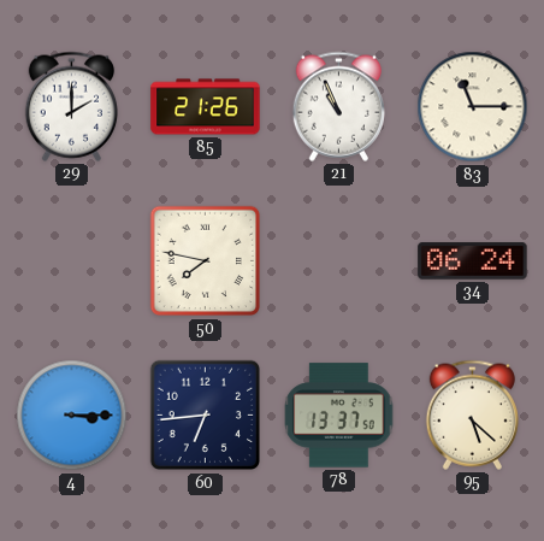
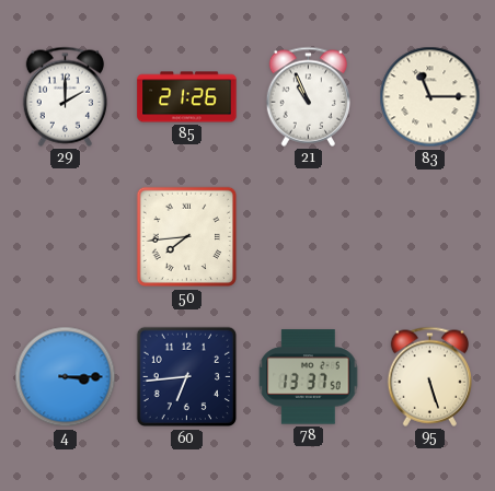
50: 7:47 -> 7:44 (187, 237)
34: 06:24 -> none (473, 261)
95: 5:22 -> 5:27 (429, 376)
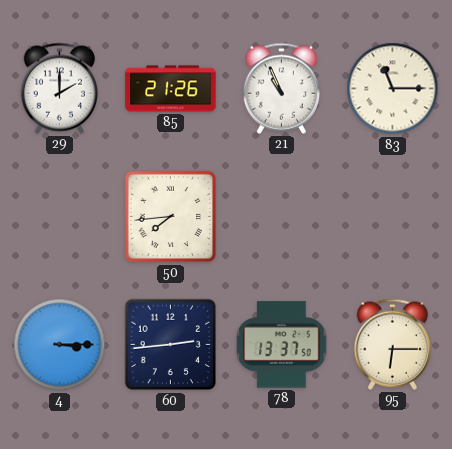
60: 6:44 -> 2:44 (171, 345)
95: 5:27 -> 6:15 (392, 344)
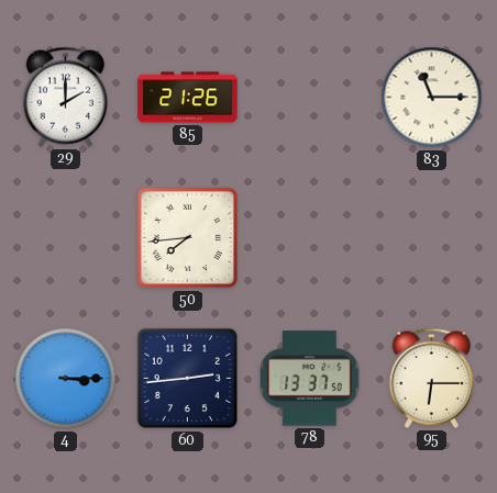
21: 10:56 -> none (281, 88)
